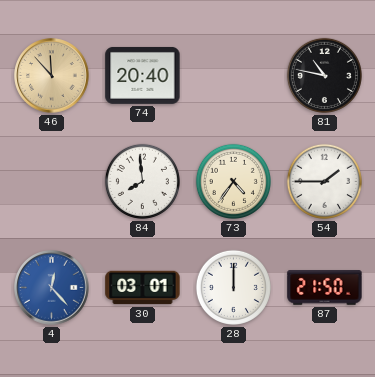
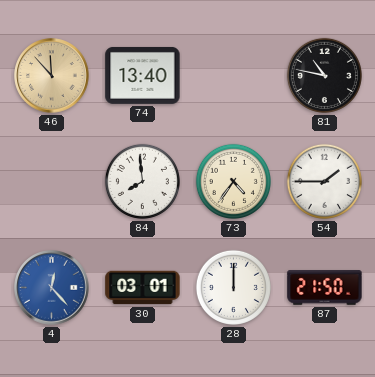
74: 20:40 -> 13:40 (143, 75)
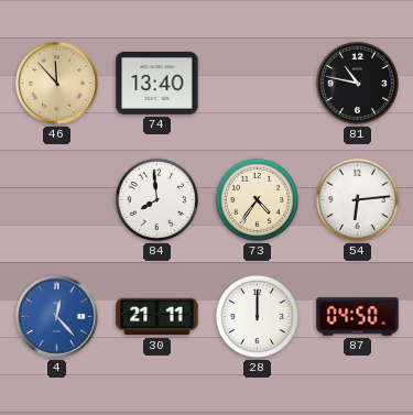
54: 1:45 -> 6:14 (357, 199)
30: 03:01 -> 21:11 (157, 317)
87: 21:50 -> 04:50 (358, 317)
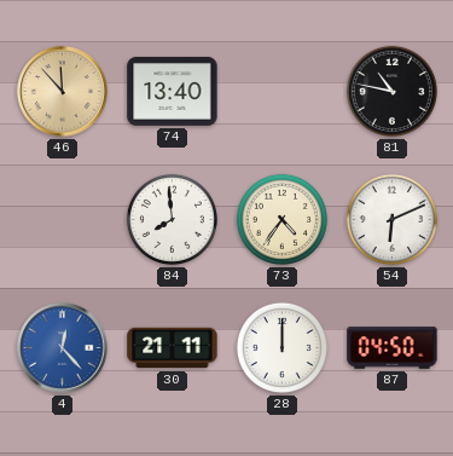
54: 6:14 -> 6:11 (391, 219)
